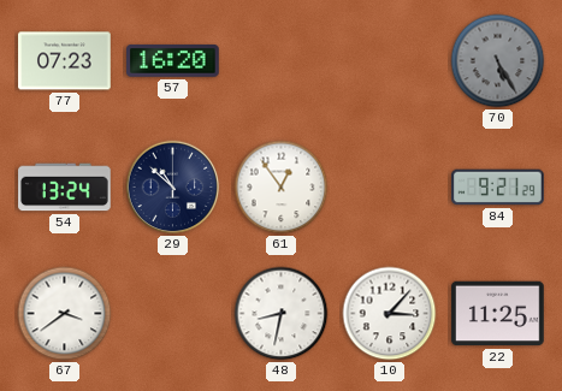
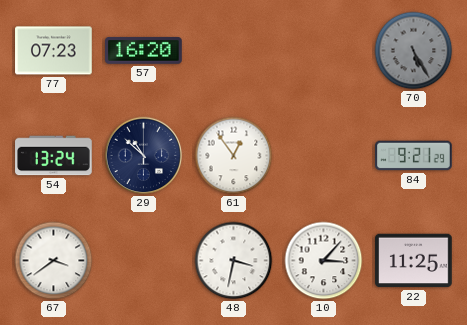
48: 8:32 -> 3:32 (234, 261)
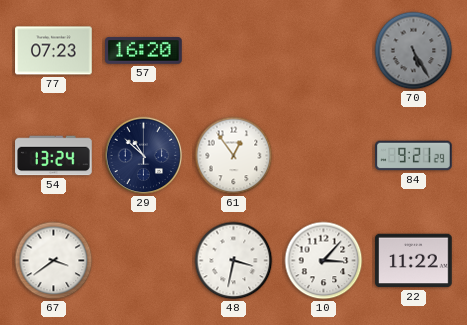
22: 11:25 -> 11:22 (414, 261)
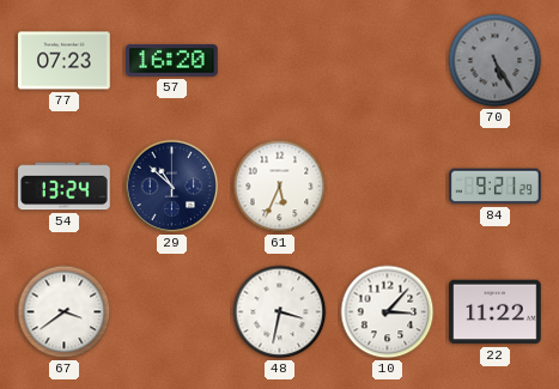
61: 12:54 -> 5:34 (280, 187)
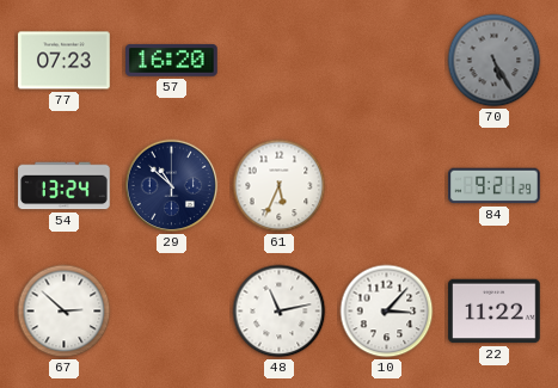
67: 3:39 -> 2:52 (65, 312)
48: 3:32 -> 11:13 (280, 312)
